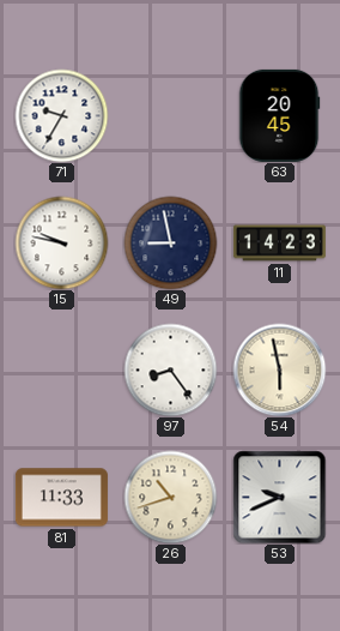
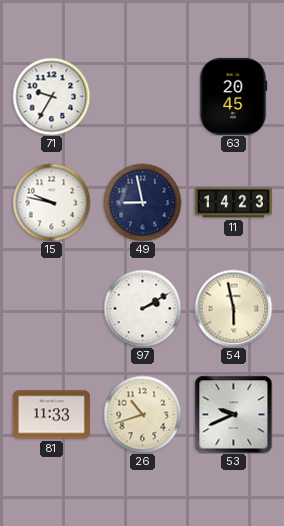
97: 8:24 -> 2:10 (142, 308)
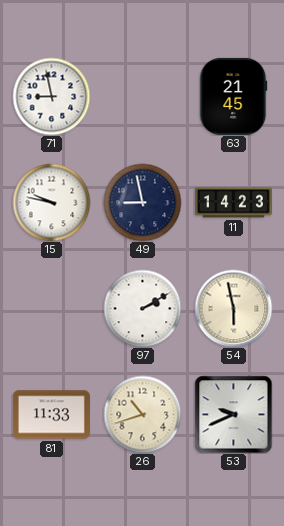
71: 9:35 -> 8:58 (51, 96)
63: 20:45 -> 21:45 (233, 96)
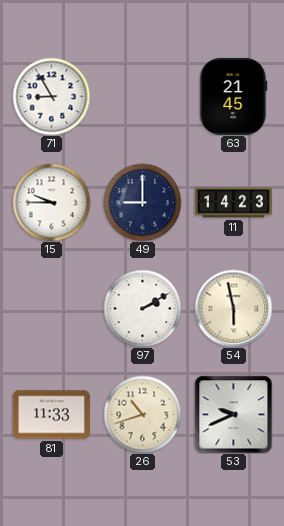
71: 8:58 -> 8:55 (51, 96)
15: 9:47 -> 9:45 (51, 202)
49: 8:58 -> 9:00 (142, 202)
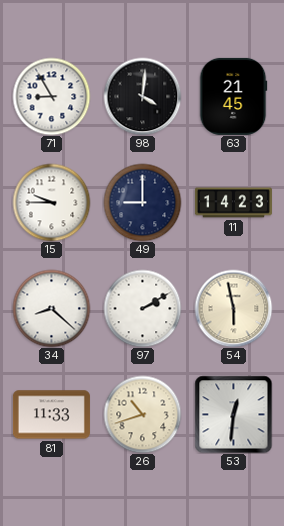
98: none -> 4:01 (142, 96)
34: none -> 8:22 (51, 308)
53: 9:41 -> 12:31 (233, 414)
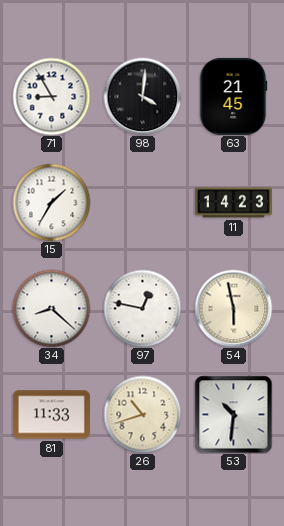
15: 9:45 -> 1:35 (51, 202)
49: 9:00 -> none (142, 202)
97: 2:10 -> 12:47 (142, 308)
53: 12:31 -> 10:31 (233, 414)
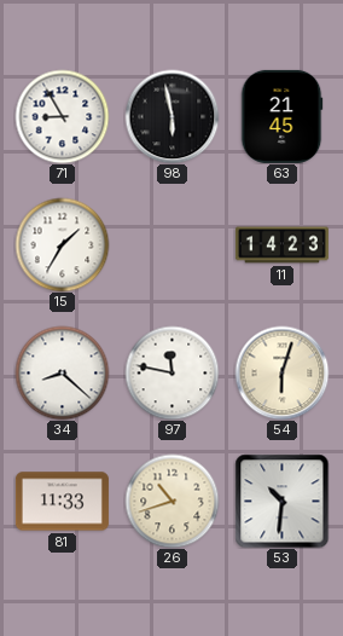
98: 4:01 -> 5:58 (171, 116)
97: 12:47 -> 11:47 (171, 372)
54: 5:58 -> 6:03 (281, 372)
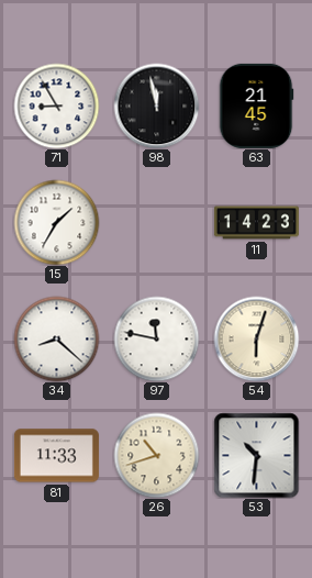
98: 5:58 -> 11:58 (156, 105)
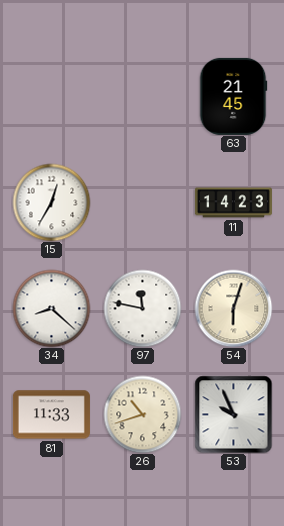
71: 8:55 -> none (56, 105)
98: 11:58 -> none (156, 105)
15: 1:35 -> 12:35 (51, 202)
53: 10:31 -> 9:56 (233, 414)
